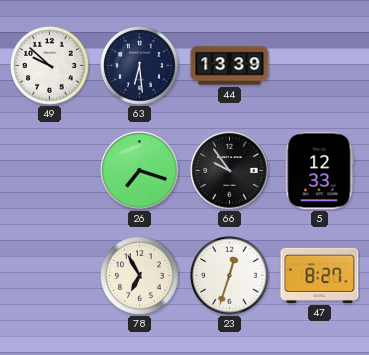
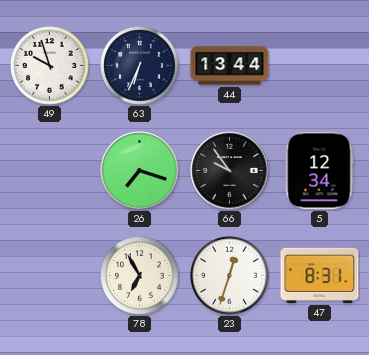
49: 9:52 -> 9:57 (50, 66)
63: 6:29 -> 6:34 (140, 66)
44: 13:39 -> 13:44 (230, 66)
5: 12:33 -> 12:34 (319, 171)
47: 8:27 -> 8:31 (320, 275)
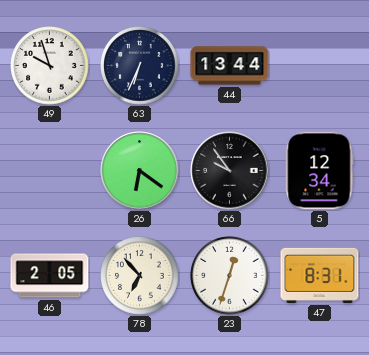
26: 7:18 -> 6:21 (140, 171)
46: none -> 2:05 (50, 276)
78: 6:55 -> 6:53 (140, 276)
